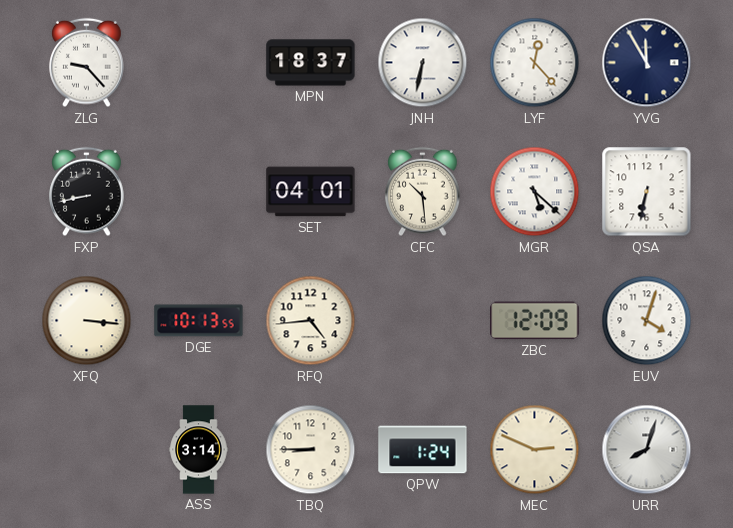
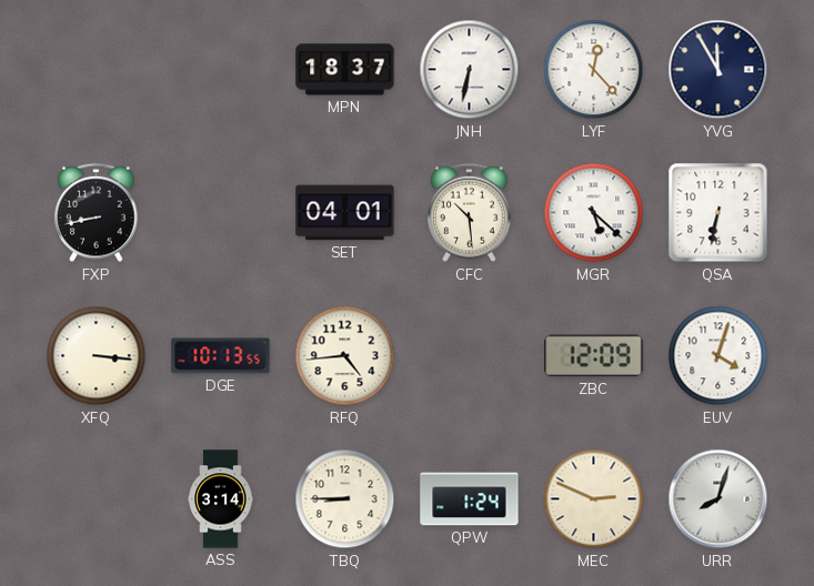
ZLG: 9:23 -> none (87, 63)
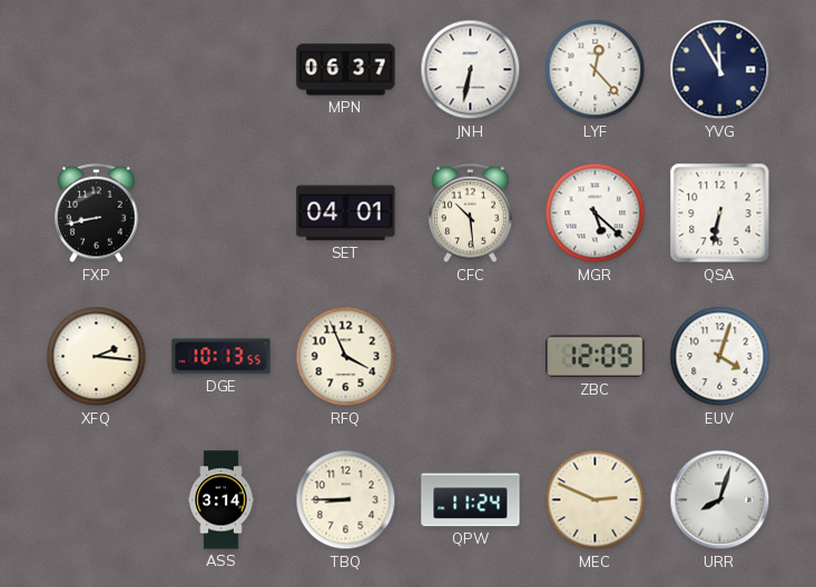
MPN: 18:37 -> 06:37 (346, 70)
XFQ: 3:16 -> 2:16 (97, 357)
RFQ: 4:44 -> 3:56 (346, 357)
QPW: 1:24 -> 11:24 (471, 500)
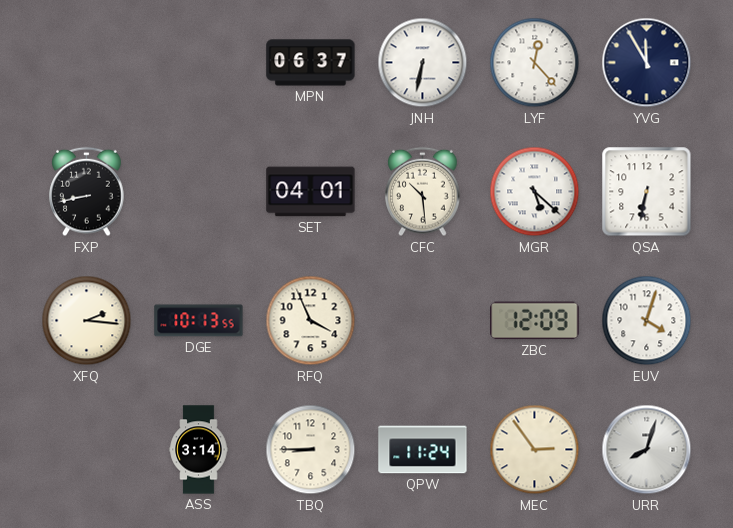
MEC: 2:49 -> 2:54 (535, 450)
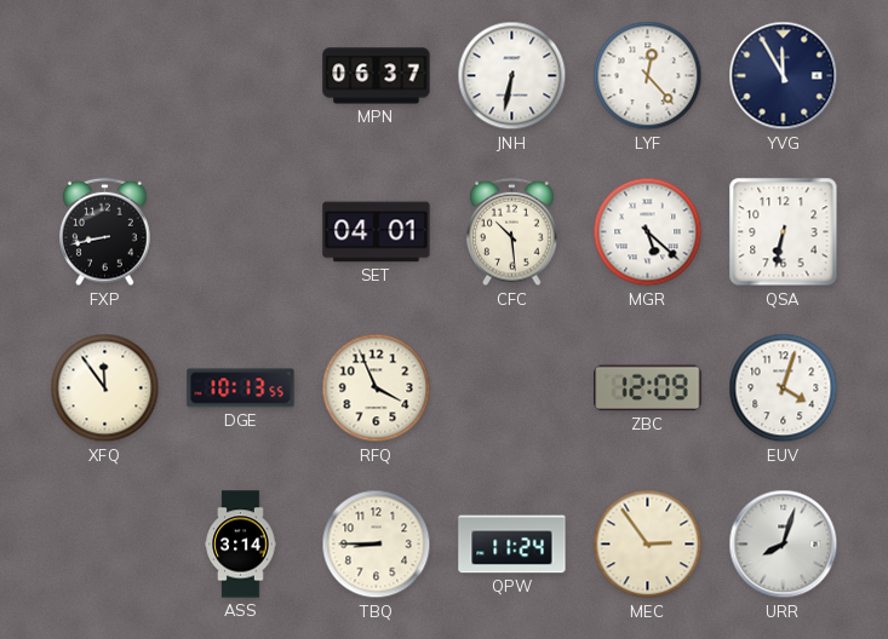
XFQ: 2:16 -> 11:54 (105, 388)
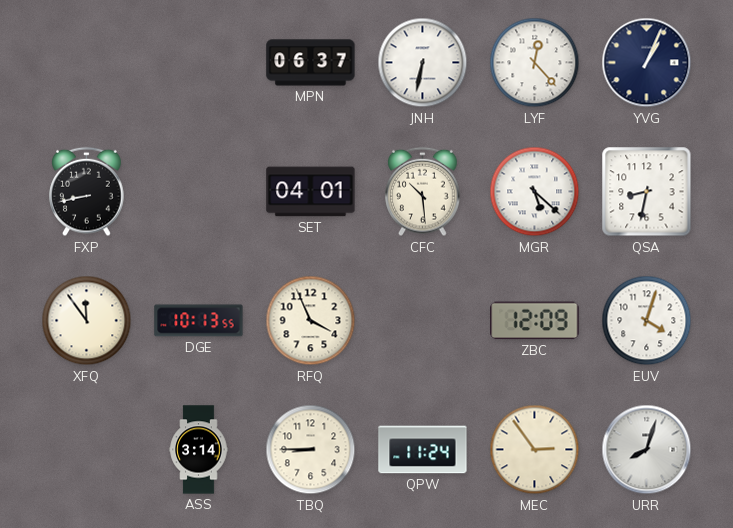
YVG: 11:55 -> 1:04 (647, 63)
QSA: 6:32 -> 8:32 (647, 192)
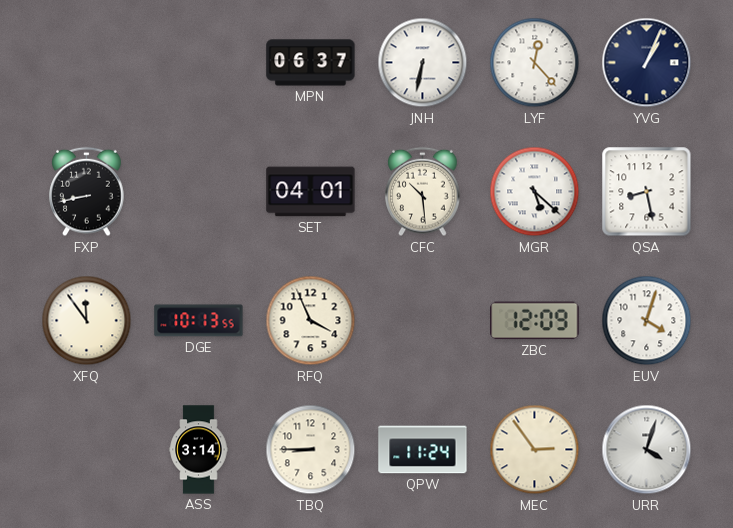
QSA: 8:32 -> 8:28 (647, 192)
URR: 8:03 -> 4:03 (647, 450)
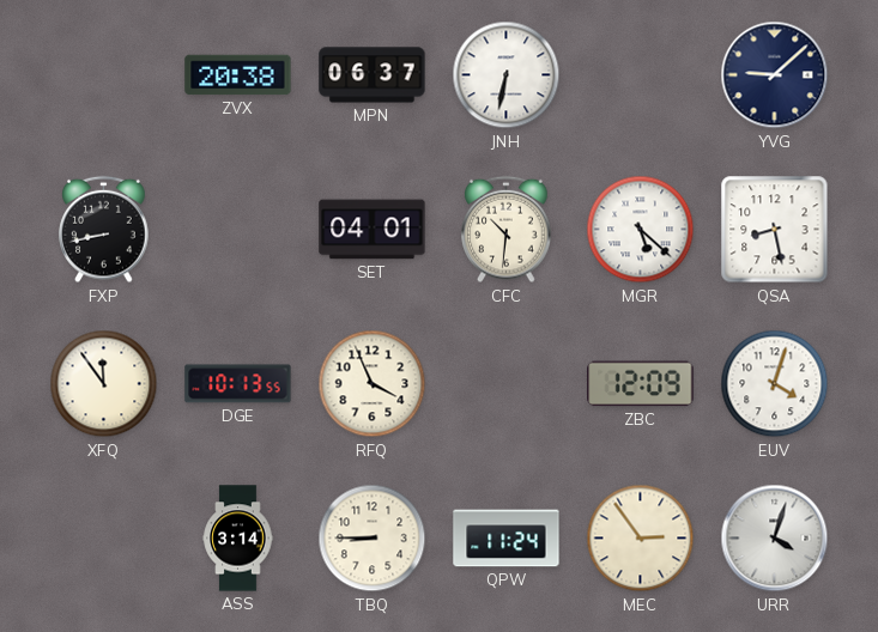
ZVX: none -> 20:38 (238, 75)
LYF: 12:23 -> none (535, 63)
YVG: 1:04 -> 9:08 (775, 75)
CFC: 10:29 -> 10:31 (507, 230)
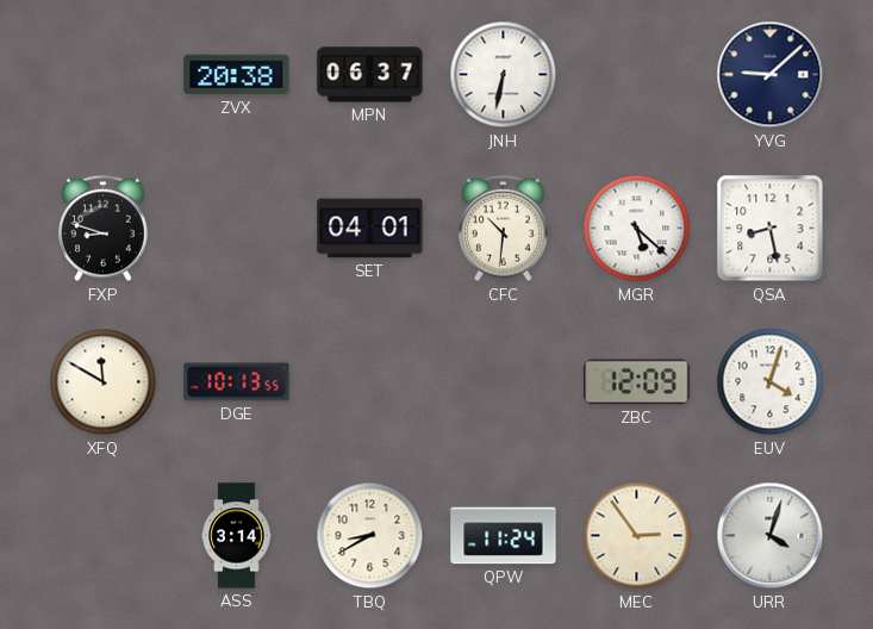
FXP: 8:43 -> 8:48 (104, 229)
XFQ: 11:54 -> 11:50 (104, 382)
RFQ: 3:56 -> none (373, 384)
TBQ: 8:45 -> 8:40 (370, 536)
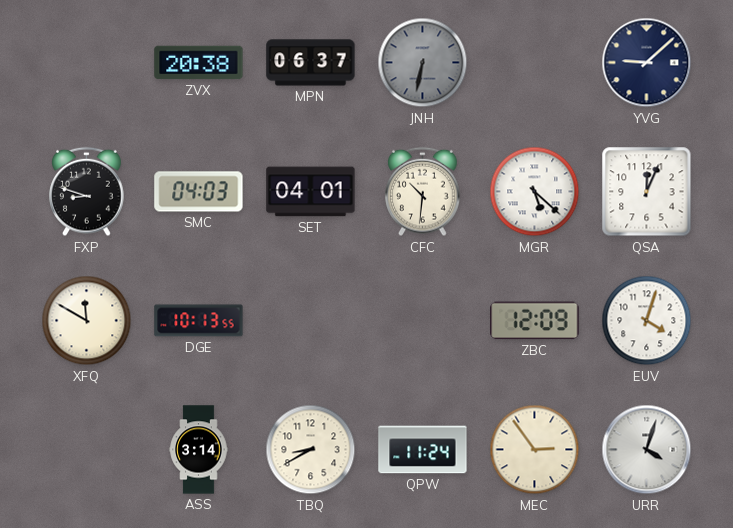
JNH dial: white -> grey (423, 63)
SMC: none -> 04:03 (199, 192)
QSA: 8:28 -> 12:04 (647, 192)
